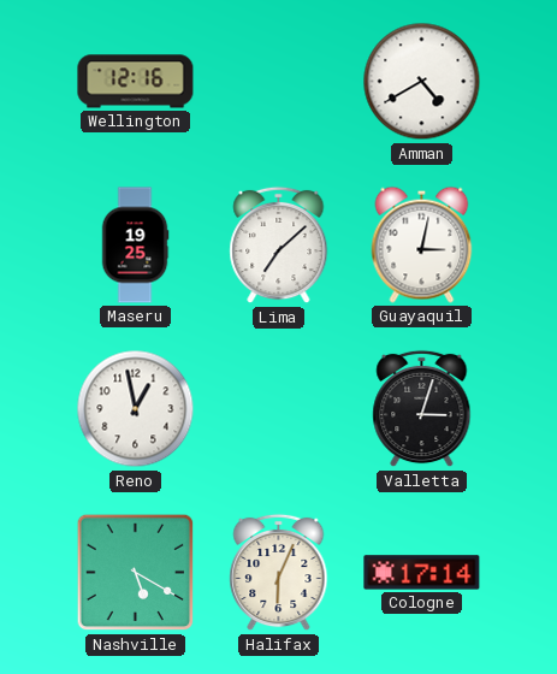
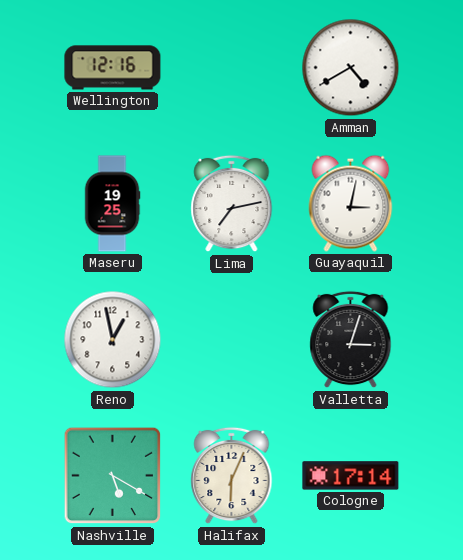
Lima: 7:08 -> 7:13 (232, 204)
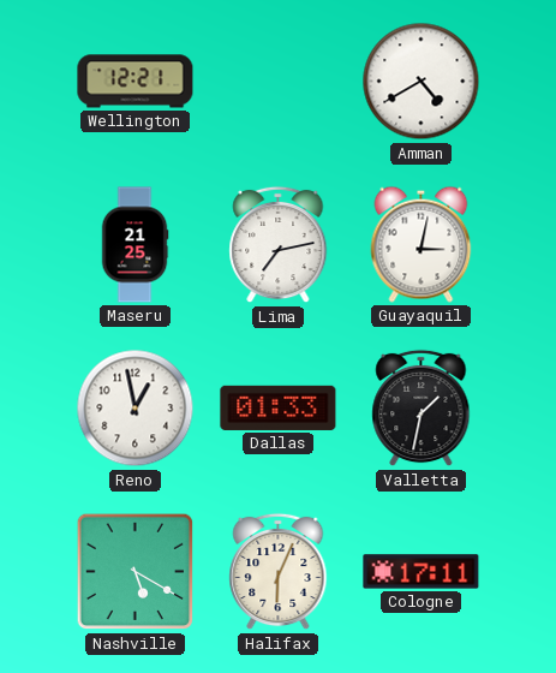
Wellington: 12:16 -> 12:21 (136, 82)
Maseru: 19:25 -> 21:25 (134, 245)
Dallas: none -> 01:33 (279, 407)
Valletta: 3:03 -> 1:32 (422, 409)
Cologne: 17:14 -> 17:11 (422, 572)
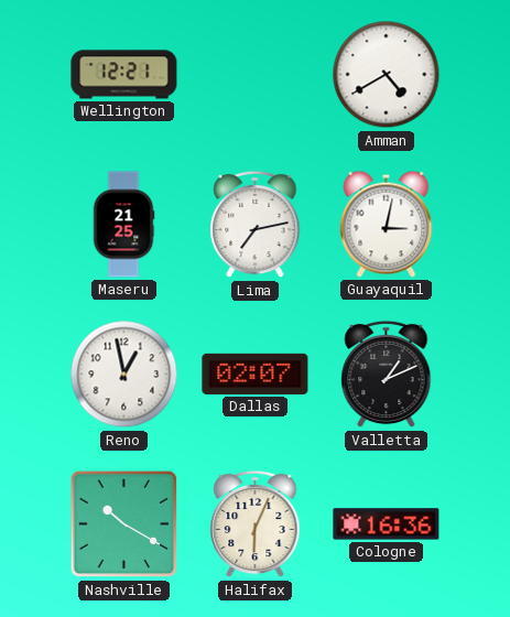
Dallas: 01:33 -> 02:07 (256, 374)
Valletta: 1:32 -> 1:11 (387, 375)
Nashville: 5:20 -> 10:20 (124, 524)
Cologne: 17:11 -> 16:36 (387, 524)
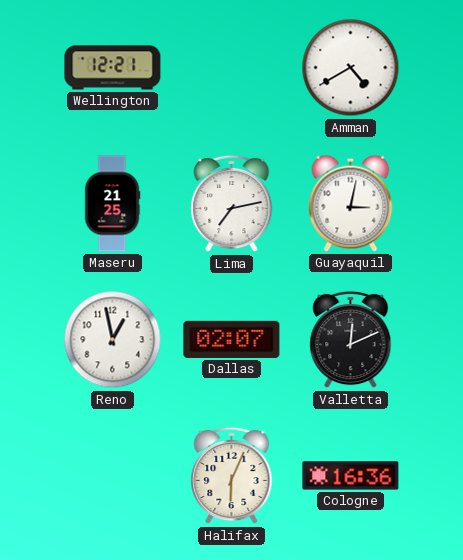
Valletta: 1:11 -> 12:11 (351, 340)
Nashville: 10:20 -> none (124, 524)
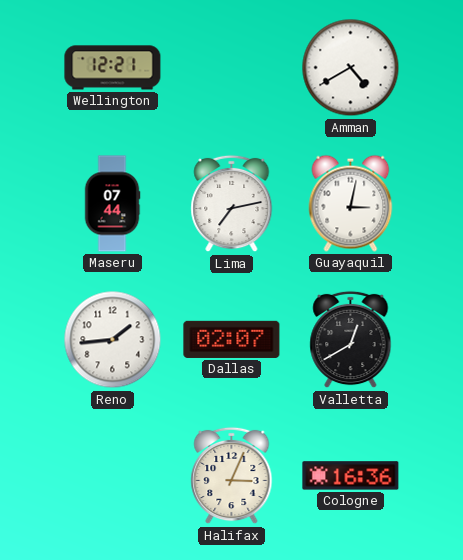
Maseru: 21:25 -> 07:44 (112, 204)
Reno: 12:58 -> 1:44 (113, 340)
Valletta: 12:11 -> 12:40 (351, 340)
Halifax: 6:04 -> 3:04 (232, 476)
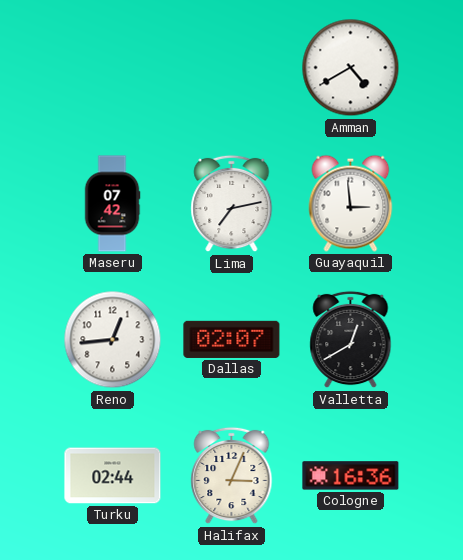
Wellington: 12:21 -> none (113, 68)
Maseru: 07:44 -> 07:42 (112, 204)
Guayaquil: 3:02 -> 2:59 (351, 203)
Reno: 1:44 -> 12:44 (113, 340)
Turku: none -> 02:44 (113, 476)
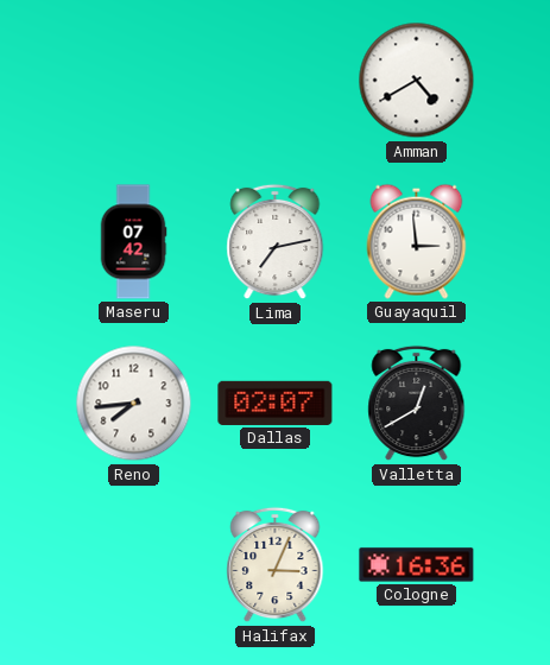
Reno: 12:44 -> 7:44 (134, 404)
Turku: 02:44 -> none (113, 476)
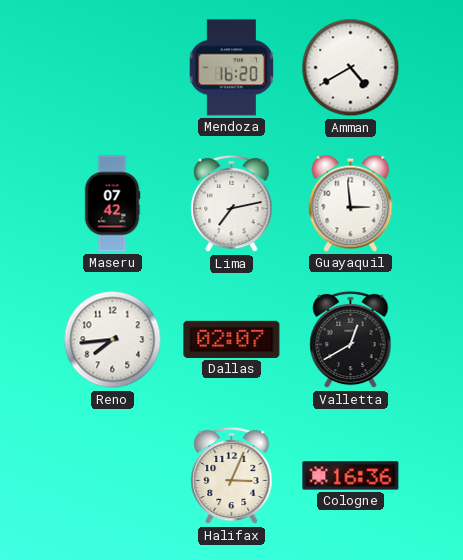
Mendoza: none -> 16:20 (232, 68)
